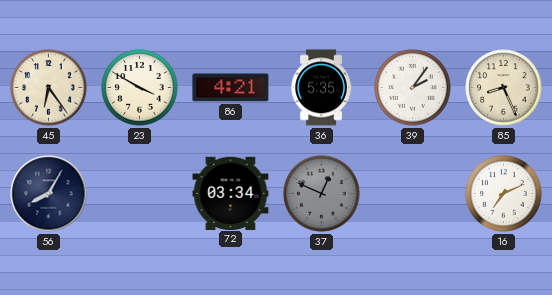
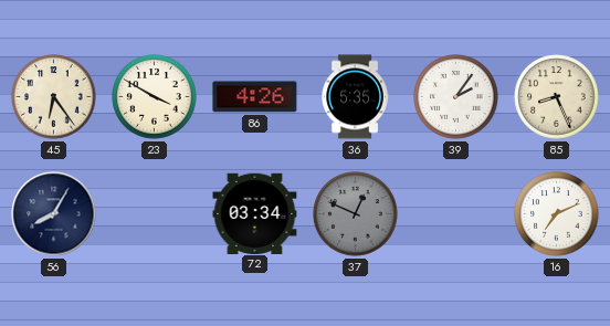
86: 4:21 -> 4:26 (255, 97)
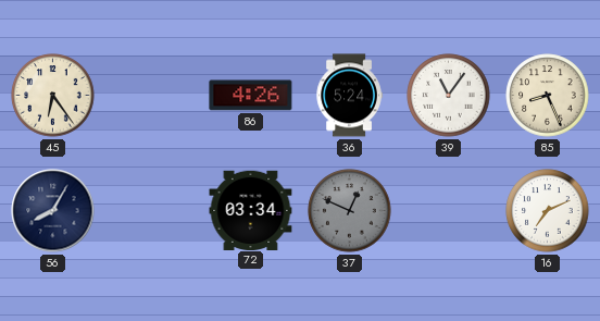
23: 3:50 -> none (155, 97)
36: 5:35 -> 5:24 (349, 96)
39: 2:06 -> 11:06 (449, 96)
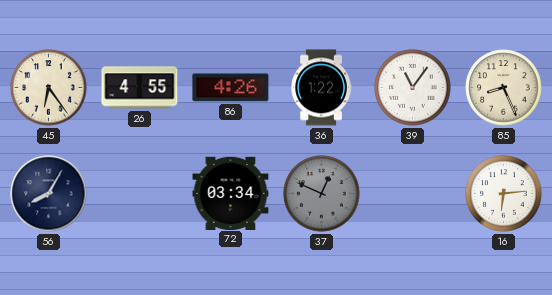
26: none -> 4:55 (140, 88)
36: 5:24 -> 1:22 (321, 88)
16: 7:11 -> 6:14 (504, 194)
